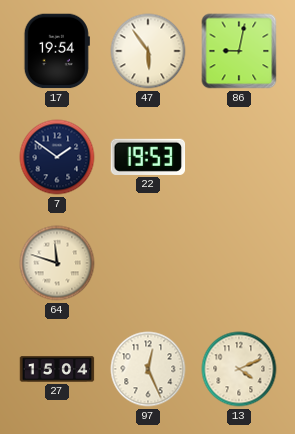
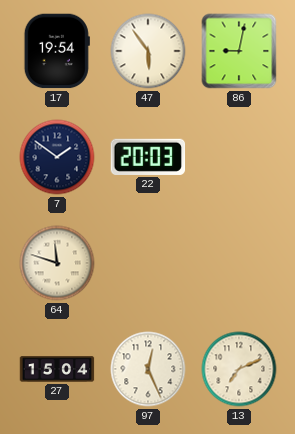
22: 19:53 -> 20:03 (148, 157)
13: 4:11 -> 7:11 (239, 369)
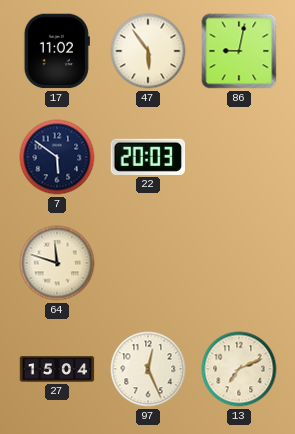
17: 19:54 -> 11:02 (57, 51)
7: 1:51 -> 5:51 (57, 157)
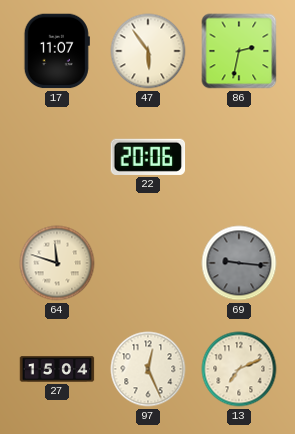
17: 11:02 -> 11:07 (57, 51)
86: 9:02 -> 2:32 (239, 51)
7: 5:51 -> none (57, 157)
22: 20:03 -> 20:06 (148, 157)
69: none -> 9:16 (239, 263)
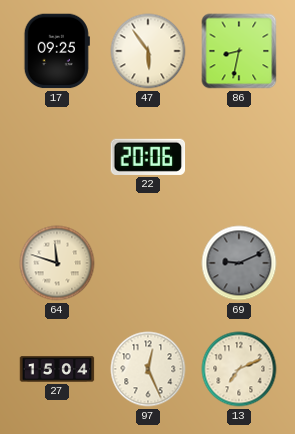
17: 11:07 -> 09:25 (57, 51)
86: 2:32 -> 8:32 (239, 51)
69: 9:16 -> 9:11 (239, 263)
